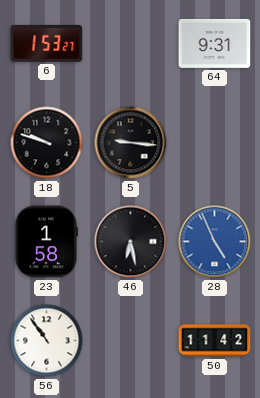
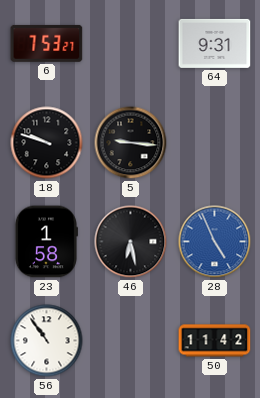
6: 1:53 -> 7:53 (47, 43)
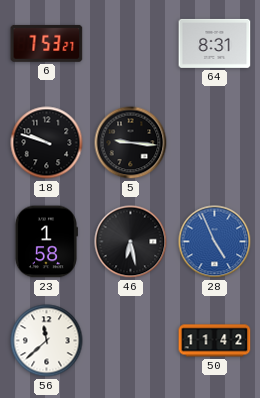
64: 9:31 -> 8:31 (215, 43)
56: 10:54 -> 11:38 (47, 341)
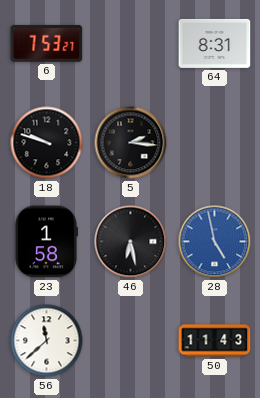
5: 9:16 -> 2:16 (131, 143)
28: 4:56 -> 4:58 (215, 242)
50: 11:42 -> 11:43 (215, 341)
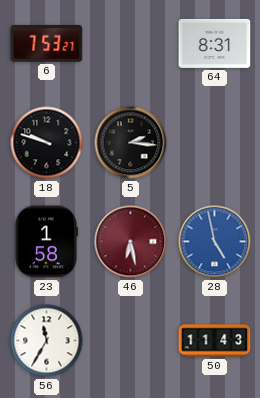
46 dial: black -> burgundy (131, 242)
56: 11:38 -> 11:35 (47, 341)
